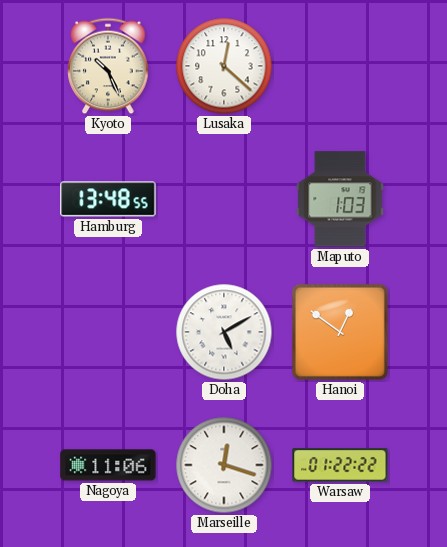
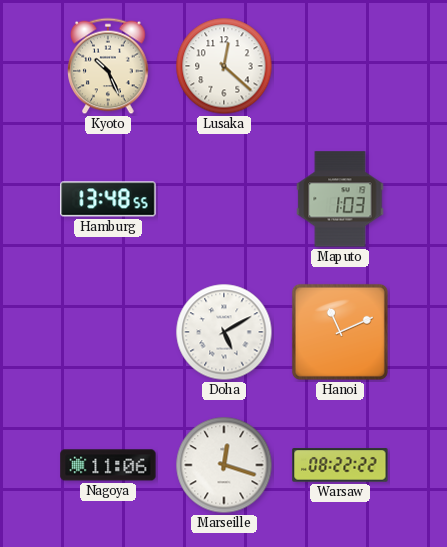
Hanoi: 12:51 -> 11:11 (340, 332)
Warsaw: 01:22 -> 08:22 (340, 465)
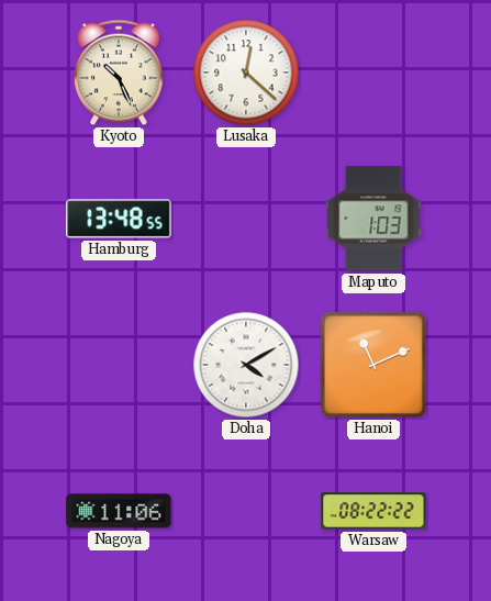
Doha: 5:10 -> 4:10 (246, 365)
Marseille: 12:18 -> none (224, 465)
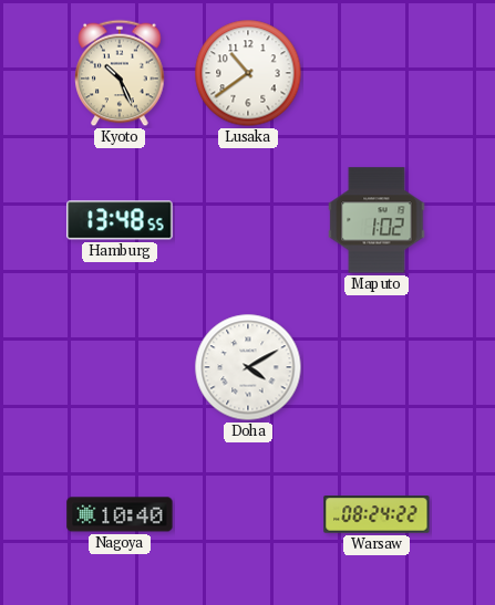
Lusaka: 12:22 -> 10:39 (248, 73)
Maputo: 1:03 -> 1:02 (377, 220)
Hanoi: 11:11 -> none (373, 365)
Nagoya: 11:06 -> 10:40 (120, 514)
Warsaw: 08:22 -> 08:24 (377, 514)
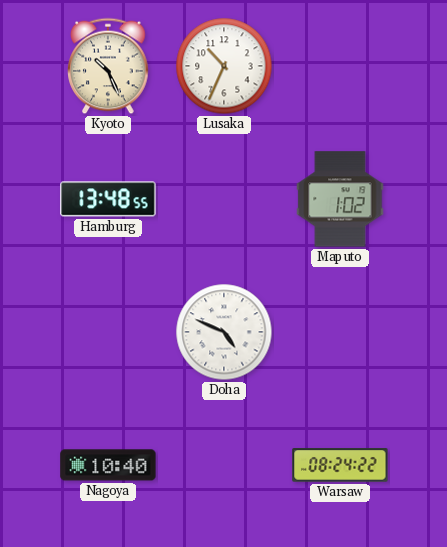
Lusaka: 10:39 -> 10:34 (224, 66)
Doha: 4:10 -> 4:49 (224, 332)
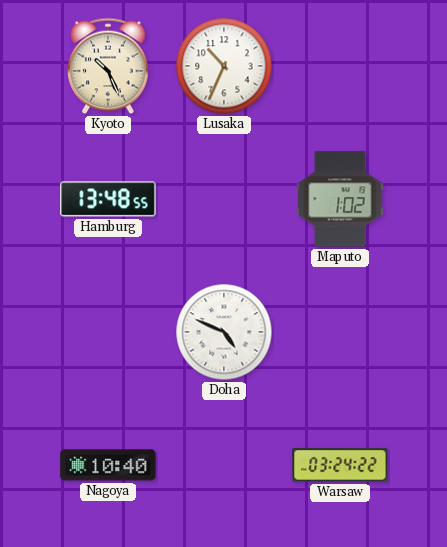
Warsaw: 08:24 -> 03:24 (340, 465)
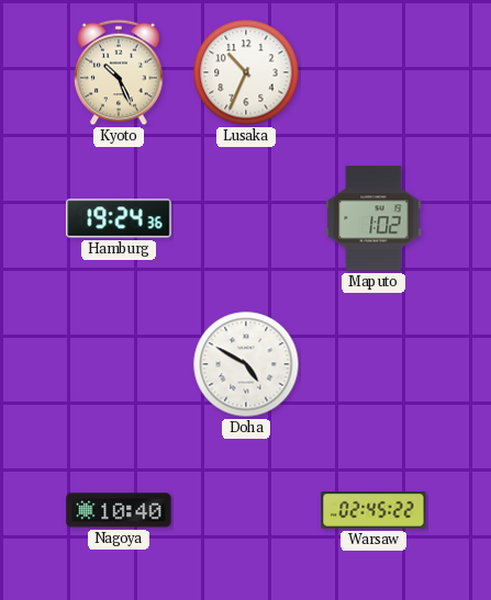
Hamburg: 13:48 -> 19:24 (119, 218)
Doha: 4:49 -> 4:50 (246, 364)
Warsaw: 03:24 -> 02:45 (373, 510)
